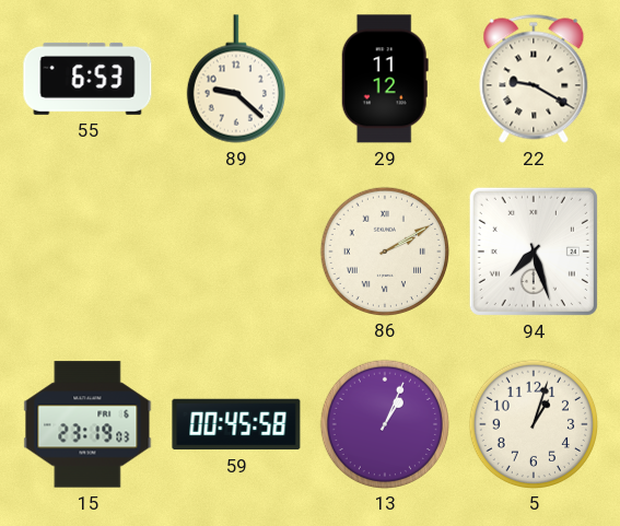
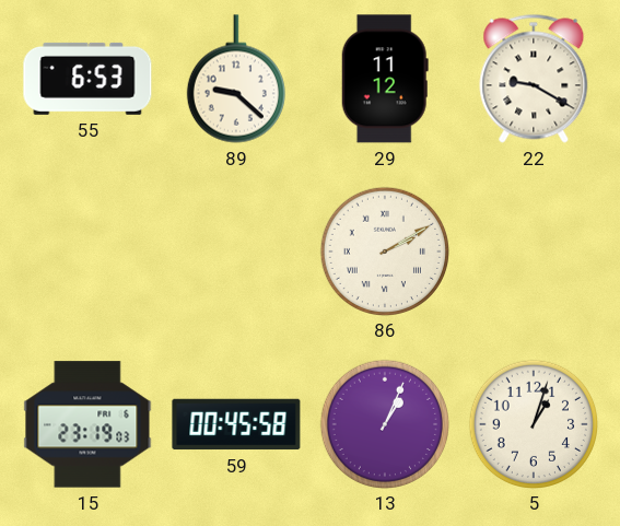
94: 7:27 -> none (534, 252)
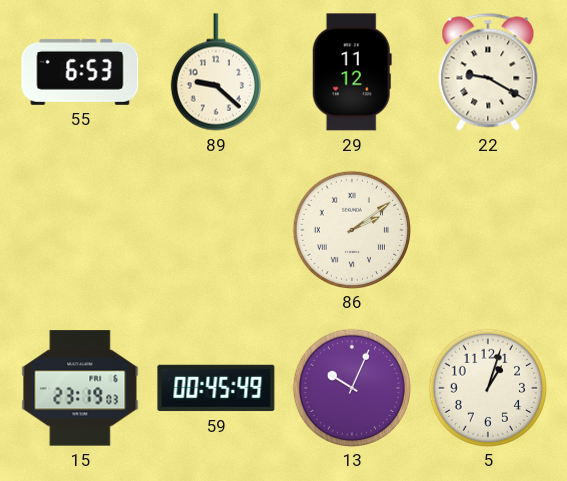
86: 2:10 -> 2:09 (351, 229)
59: 00:45:58 -> 00:45:49 (216, 388)
13: 1:04 -> 10:04 (351, 387)
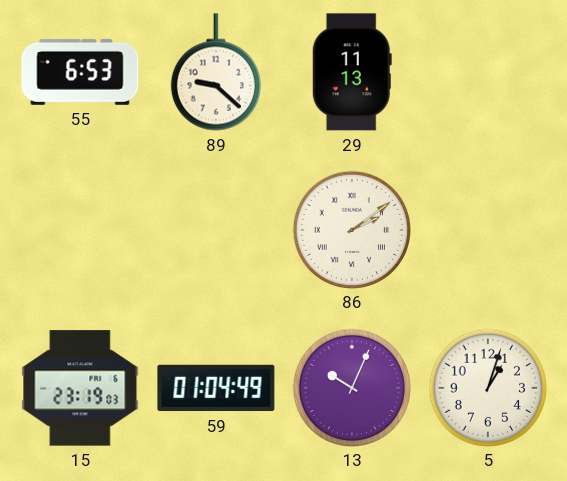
29: 11:12 -> 11:13 (352, 72)
22: 9:20 -> none (488, 72)
59: 00:45 -> 01:04 (216, 388)
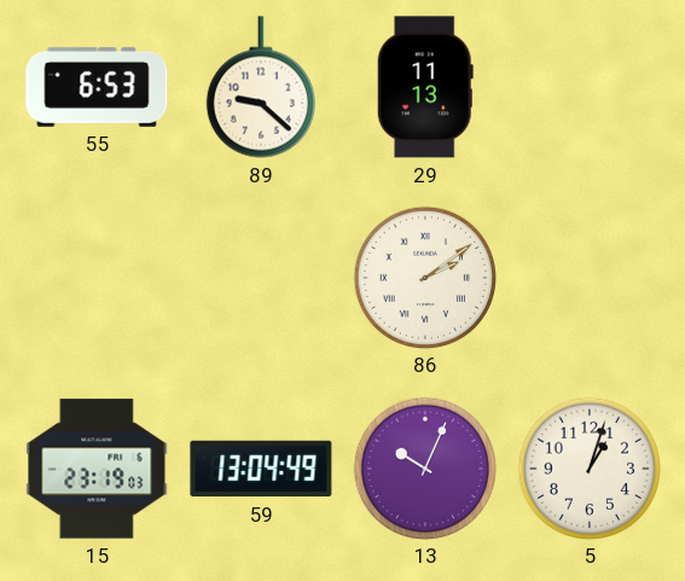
59: 01:04 -> 13:04 (261, 469)
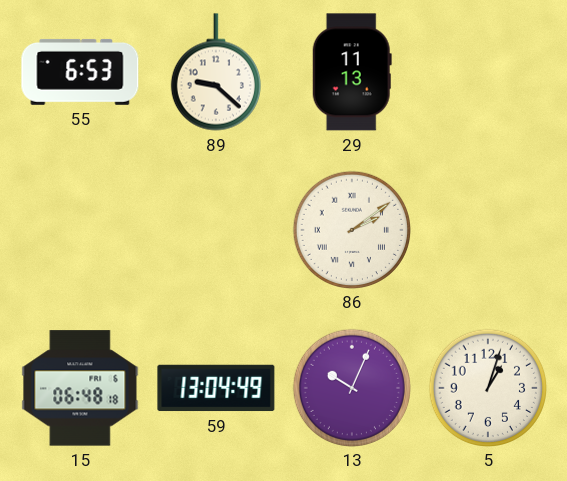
15: 23:19 -> 06:48 (80, 388)
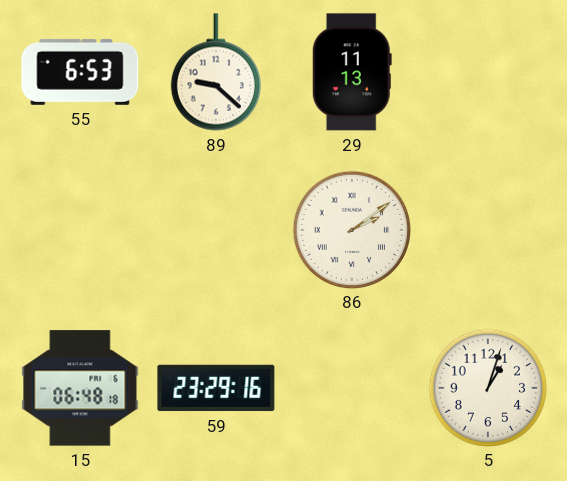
59: 13:04 -> 23:29 (216, 388)
13: 10:04 -> none (351, 387)
